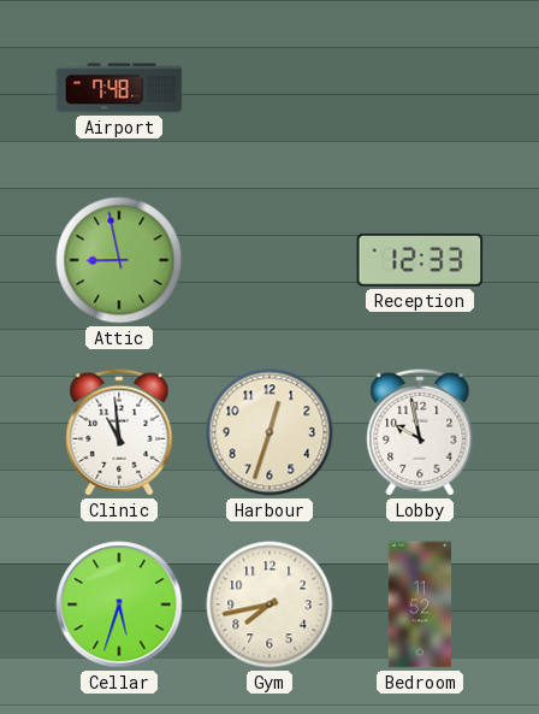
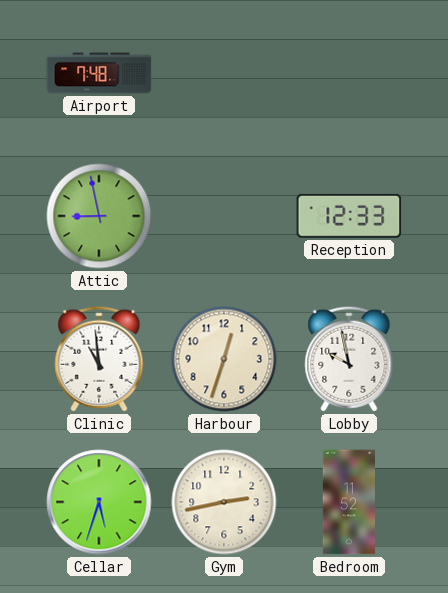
Gym: 7:43 -> 2:43 (224, 502)
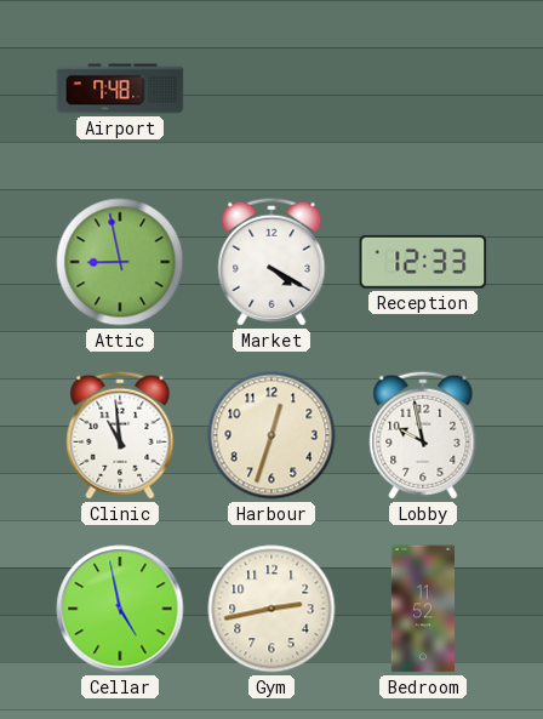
Market: none -> 4:20 (271, 262)
Cellar: 5:33 -> 4:58 (120, 609)
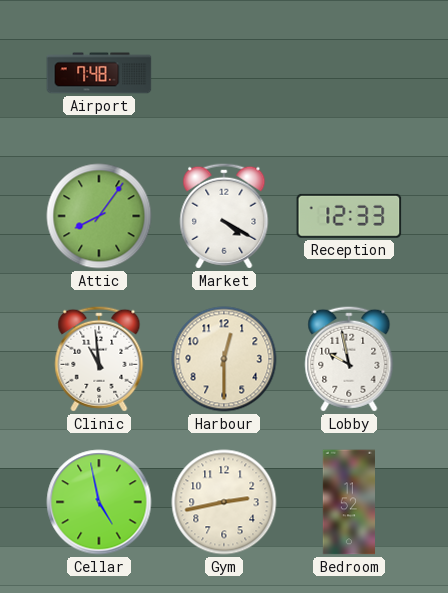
Attic: 8:58 -> 8:06 (99, 216)
Harbour: 12:33 -> 12:30 (224, 359)
